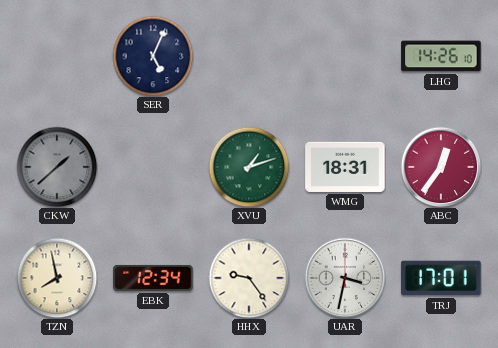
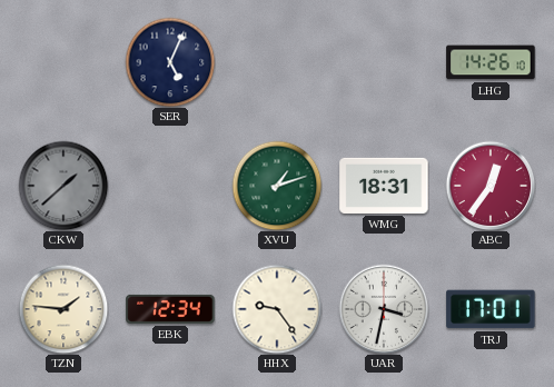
TZN: 7:58 -> 1:46 (63, 309)
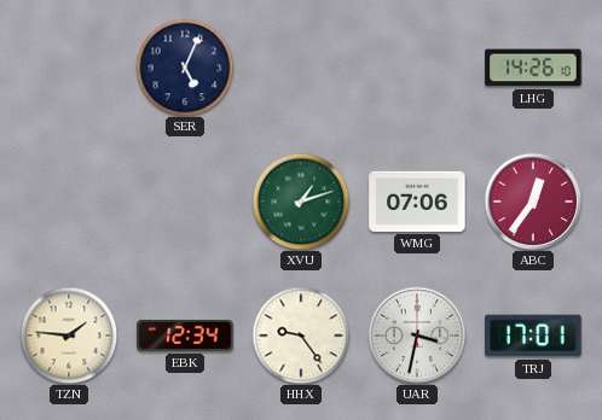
CKW: 1:38 -> none (63, 186)
WMG: 18:31 -> 07:06 (417, 202)
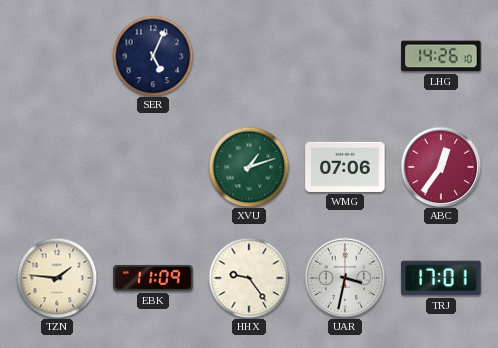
EBK: 12:34 -> 11:09 (153, 278)
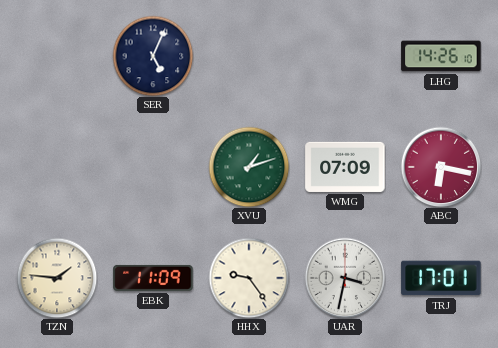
WMG: 07:06 -> 07:09 (345, 167)
ABC: 12:36 -> 6:17 (441, 167)
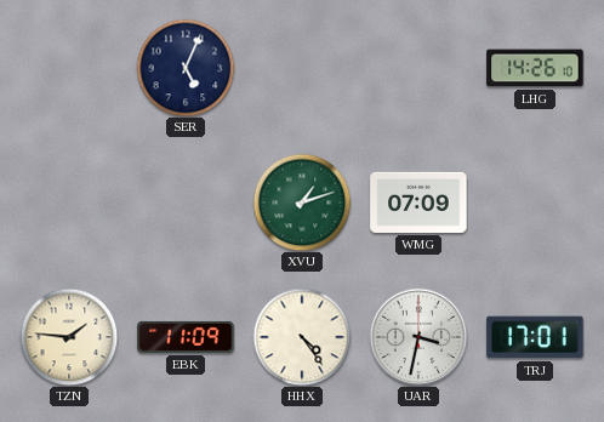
ABC: 6:17 -> none (441, 167)
HHX: 9:24 -> 4:24 (302, 337)
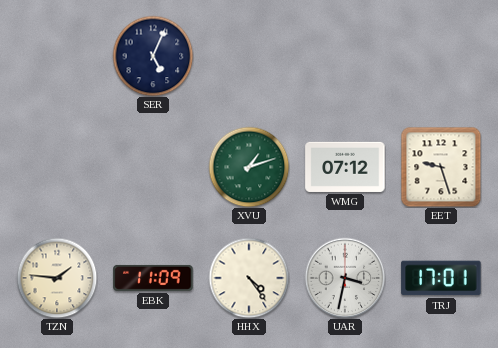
LHG: 14:26 -> none (535, 68)
WMG: 07:09 -> 07:12 (345, 167)
EET: none -> 9:27 (441, 167)
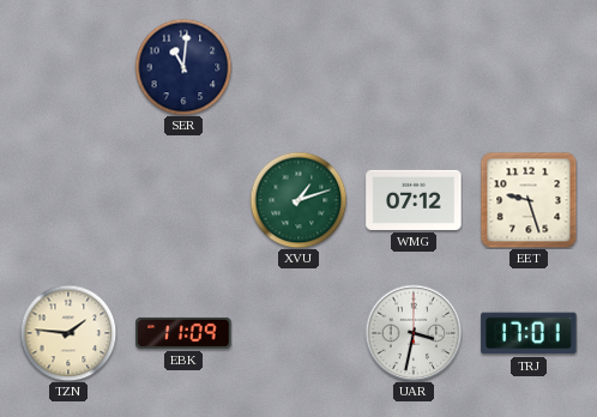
SER: 5:04 -> 11:01 (183, 67)
HHX: 4:24 -> none (249, 278)
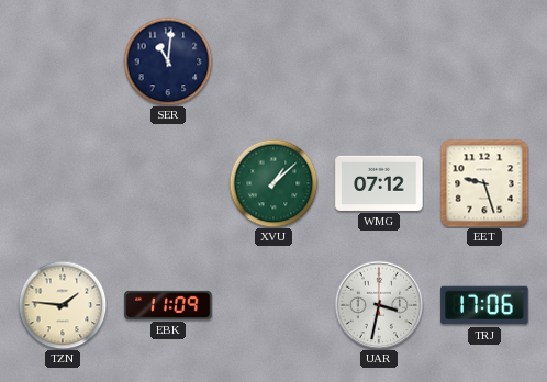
XVU: 1:12 -> 1:08 (273, 183)
TRJ: 17:01 -> 17:06 (484, 305)
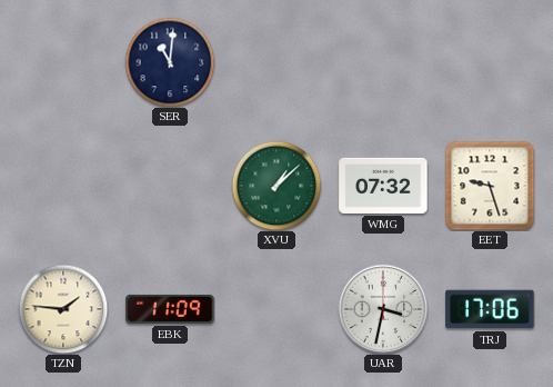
WMG: 07:12 -> 07:32 (383, 186)
